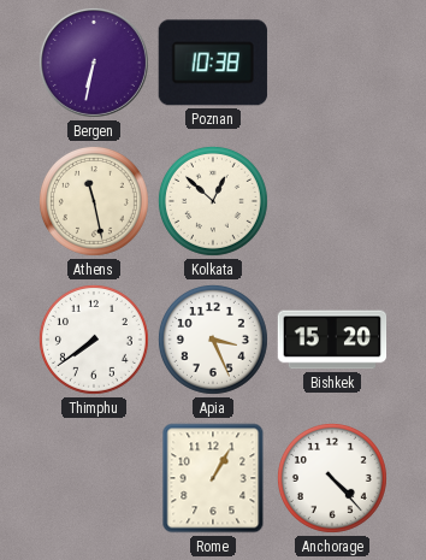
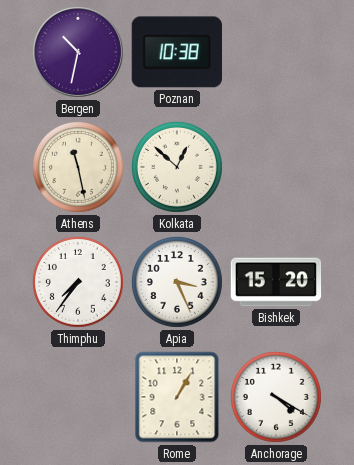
Bergen: 6:32 -> 10:32 (78, 52)
Thimphu: 7:39 -> 7:36 (78, 282)
Anchorage: 4:23 -> 4:20 (276, 397)
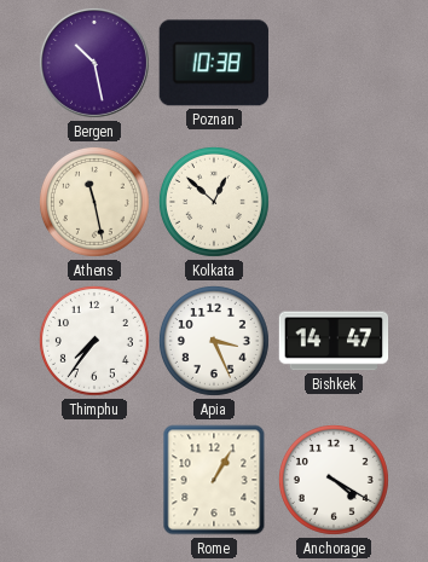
Bergen: 10:32 -> 10:28 (94, 63)
Bishkek: 15:20 -> 14:47 (334, 341)
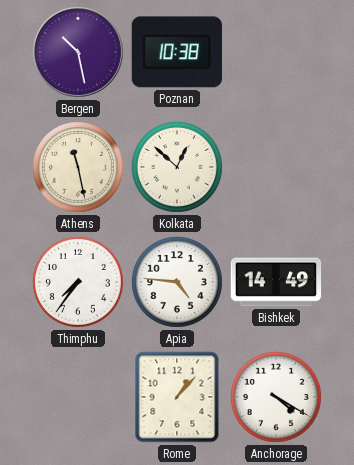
Apia: 3:26 -> 4:46 (177, 282)
Bishkek: 14:47 -> 14:49 (276, 282)
Rome: 1:05 -> 1:07 (177, 397)
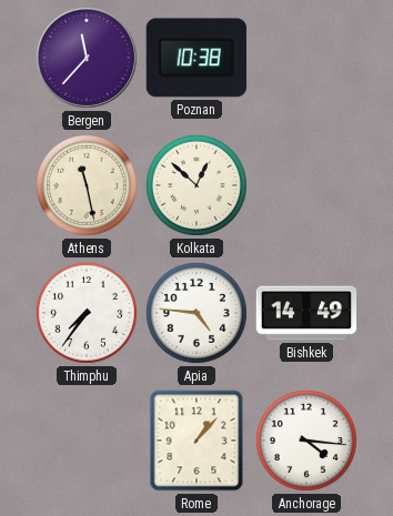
Bergen: 10:28 -> 11:37 (87, 58)
Anchorage: 4:20 -> 4:16 (306, 441)
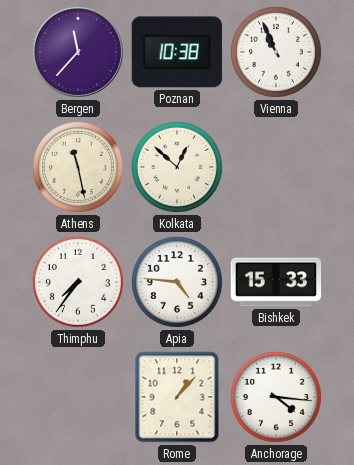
Vienna: none -> 10:56 (276, 52)
Bishkek: 14:49 -> 15:33 (276, 282)
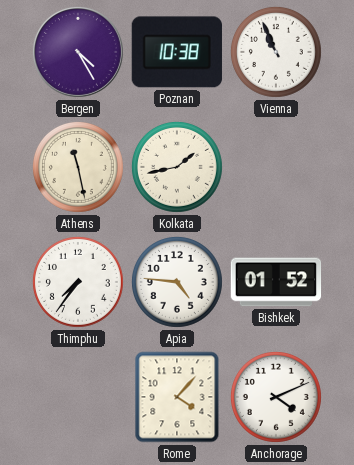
Bergen: 11:37 -> 4:25 (78, 52)
Kolkata: 12:52 -> 1:43 (177, 167)
Bishkek: 15:33 -> 01:52 (276, 282)
Rome: 1:07 -> 4:07 (177, 397)
Anchorage: 4:16 -> 4:11 (276, 397)
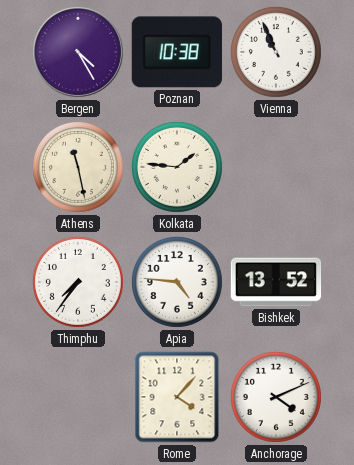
Kolkata: 1:43 -> 1:46 (177, 167)
Bishkek: 01:52 -> 13:52 (276, 282)
